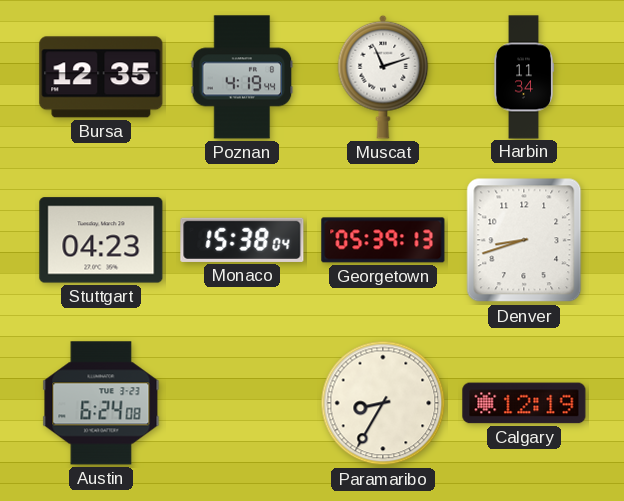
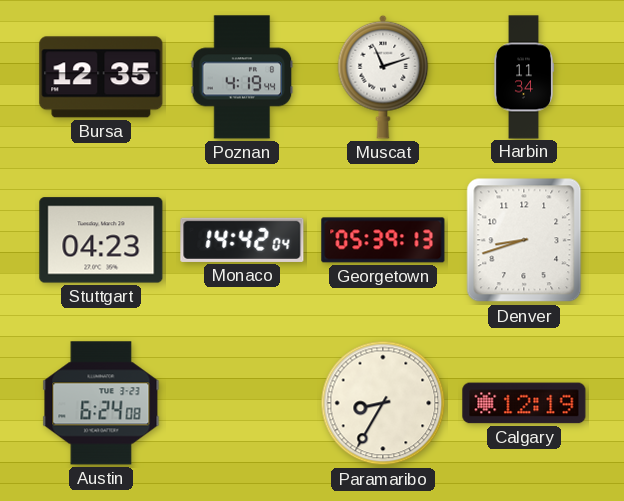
Monaco: 15:38 -> 14:42 (242, 240)
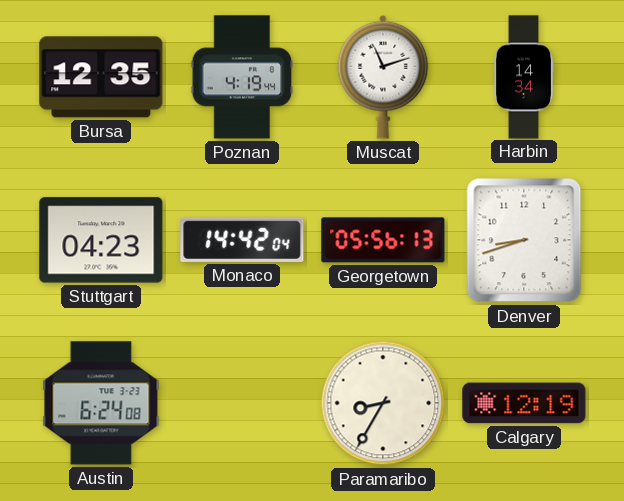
Harbin: 11:34 -> 14:34 (524, 77)
Georgetown: 05:39 -> 05:56 (383, 240)
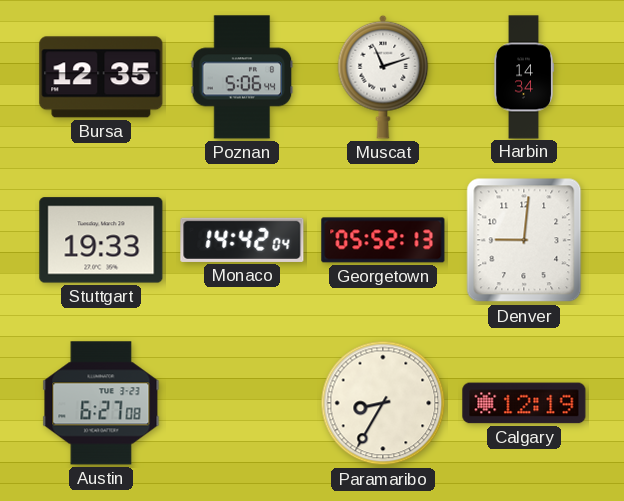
Poznan: 4:19 -> 5:06 (242, 77)
Stuttgart: 04:23 -> 19:33 (101, 240)
Georgetown: 05:56 -> 05:52 (383, 240)
Denver: 8:42 -> 9:01 (524, 240)
Austin: 6:24 -> 6:27 (101, 403)
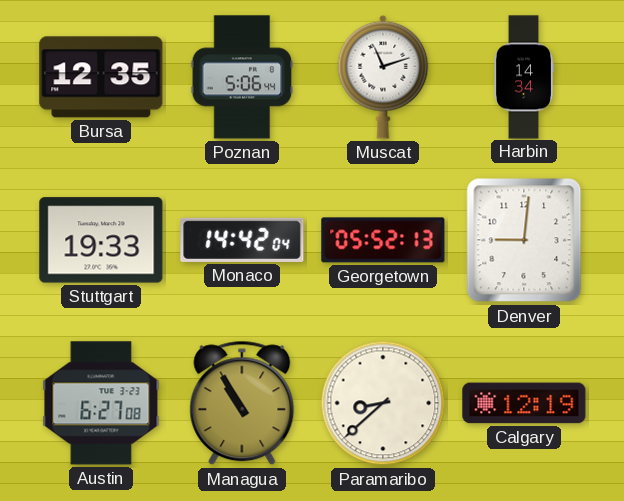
Managua: none -> 10:55 (242, 403)
Paramaribo: 8:35 -> 8:38 (383, 403)
